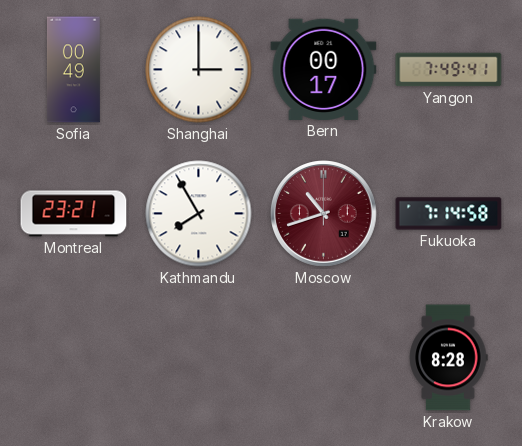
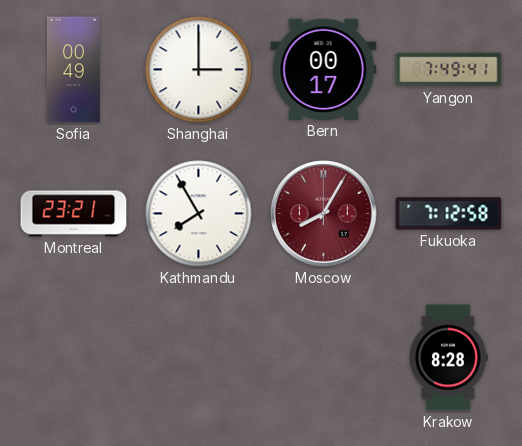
Moscow: 10:42 -> 8:05 (324, 214)
Fukuoka: 7:14 -> 7:12 (449, 214)
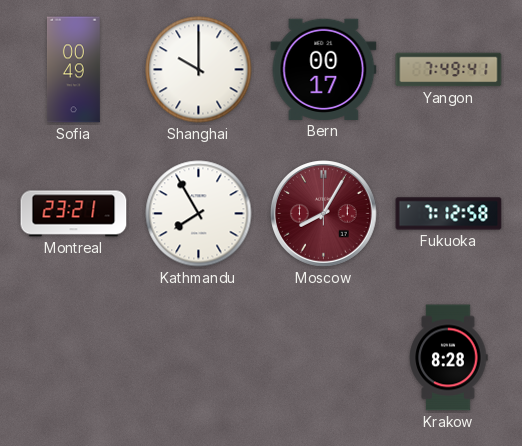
Shanghai: 3:00 -> 10:00 (199, 70)
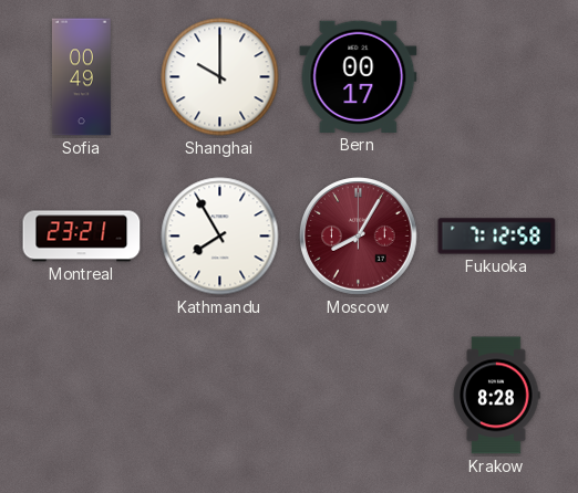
Yangon: 7:49 -> none (449, 70)
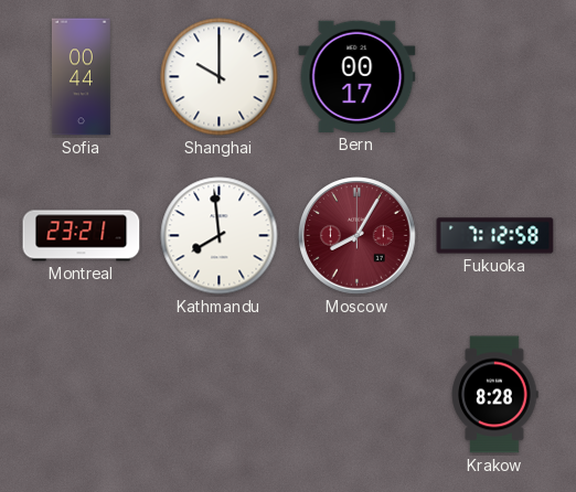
Sofia: 00:49 -> 00:44 (81, 77)
Kathmandu: 7:55 -> 7:59 (220, 236)
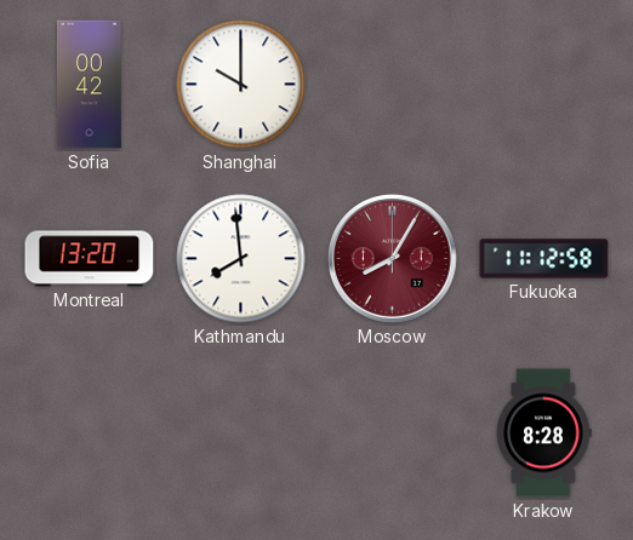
Sofia: 00:44 -> 00:42 (89, 85)
Bern: 00:17 -> none (358, 76)
Montreal: 23:21 -> 13:20 (90, 259)
Fukuoka: 7:12 -> 11:12 (544, 259)
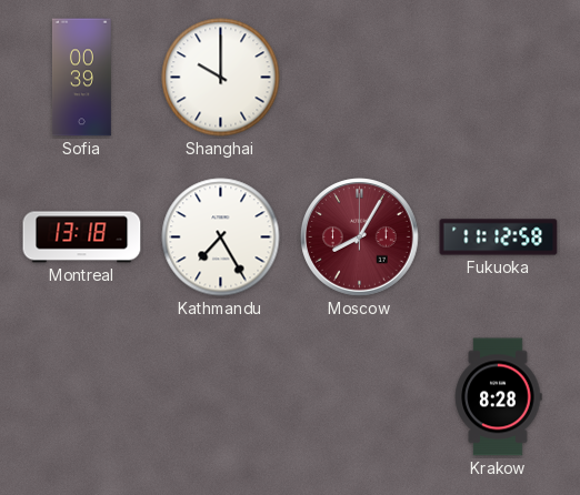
Sofia: 00:42 -> 00:39 (81, 78)
Montreal: 13:20 -> 13:18 (82, 238)
Kathmandu: 7:59 -> 7:25 (221, 238)
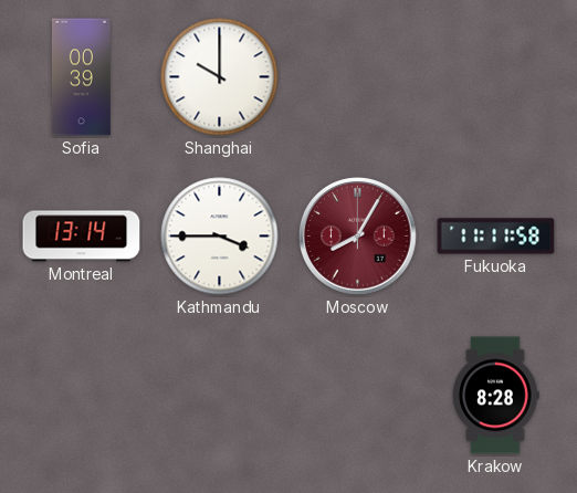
Montreal: 13:18 -> 13:14 (82, 237)
Kathmandu: 7:25 -> 3:45 (220, 237)
Fukuoka: 11:12 -> 11:11 (496, 237)
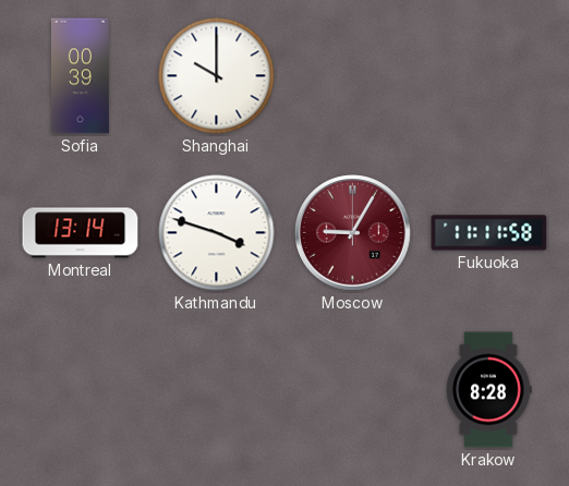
Kathmandu: 3:45 -> 3:48 (217, 233)
Moscow: 8:05 -> 9:05 (353, 233)
